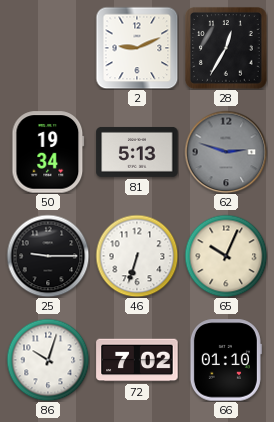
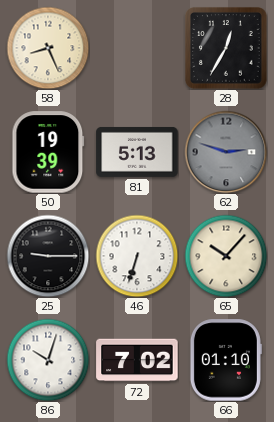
58: none -> 8:26 (48, 48)
2: 9:11 -> none (137, 48)
50: 19:34 -> 19:39 (48, 152)
65: 10:04 -> 10:07 (226, 256)
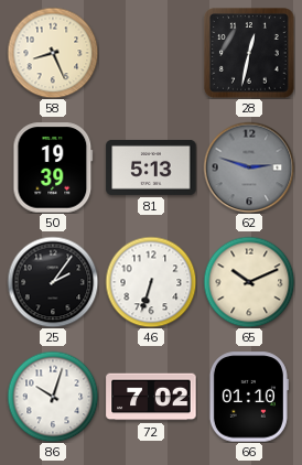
28: 12:35 -> 12:32 (249, 53)
25: 9:15 -> 2:06 (53, 282)
65: 10:07 -> 10:11 (249, 282)
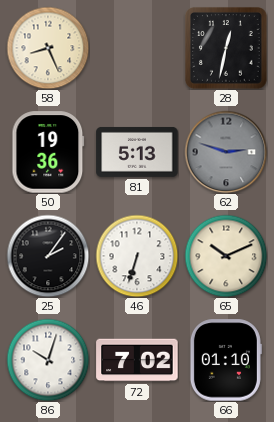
50: 19:39 -> 19:36 (48, 152)
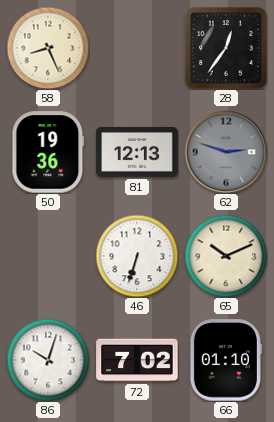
28: 12:32 -> 12:36 (226, 48)
81: 5:13 -> 12:13 (137, 152)
25: 2:06 -> none (48, 256)
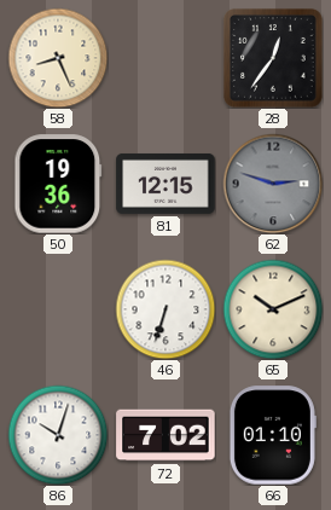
81: 12:13 -> 12:15 (165, 184)
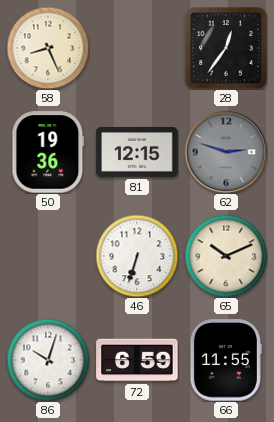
72: 7:02 -> 6:59 (137, 360)
66: 01:10 -> 11:55 (225, 360)
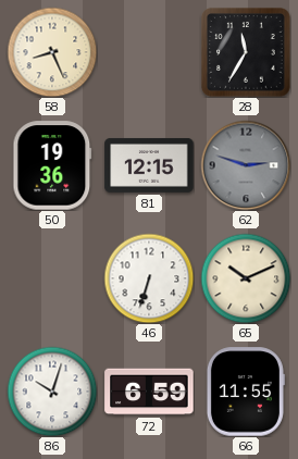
28: 12:36 -> 11:35 (246, 52)
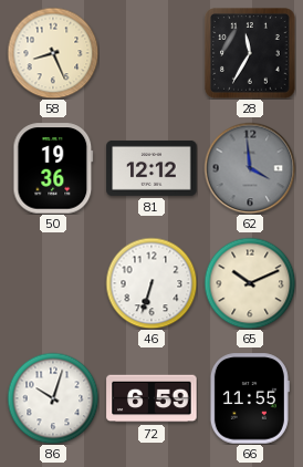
81: 12:15 -> 12:12 (151, 168)
62: 2:48 -> 3:59 (250, 168)
